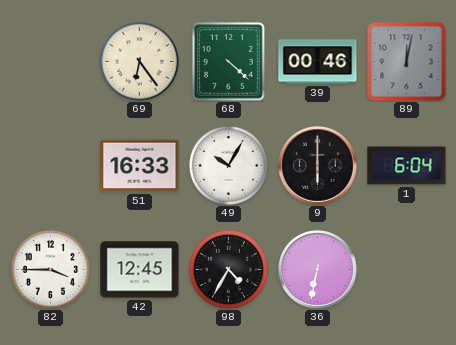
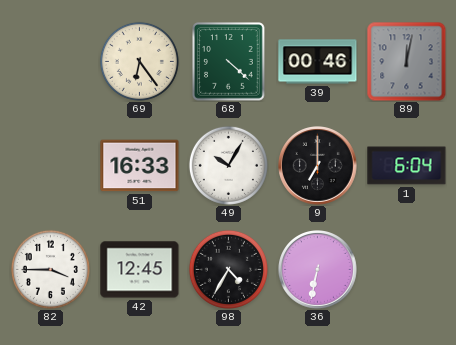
9: 6:00 -> 7:00 (318, 166)
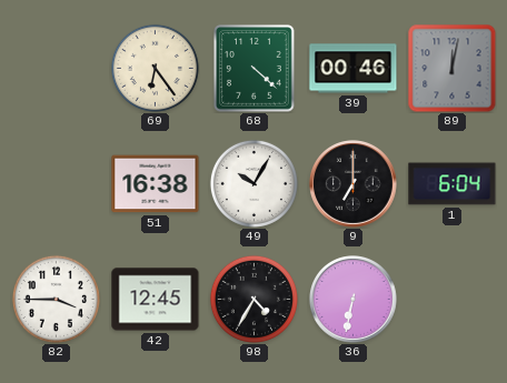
51: 16:33 -> 16:38 (156, 184)
